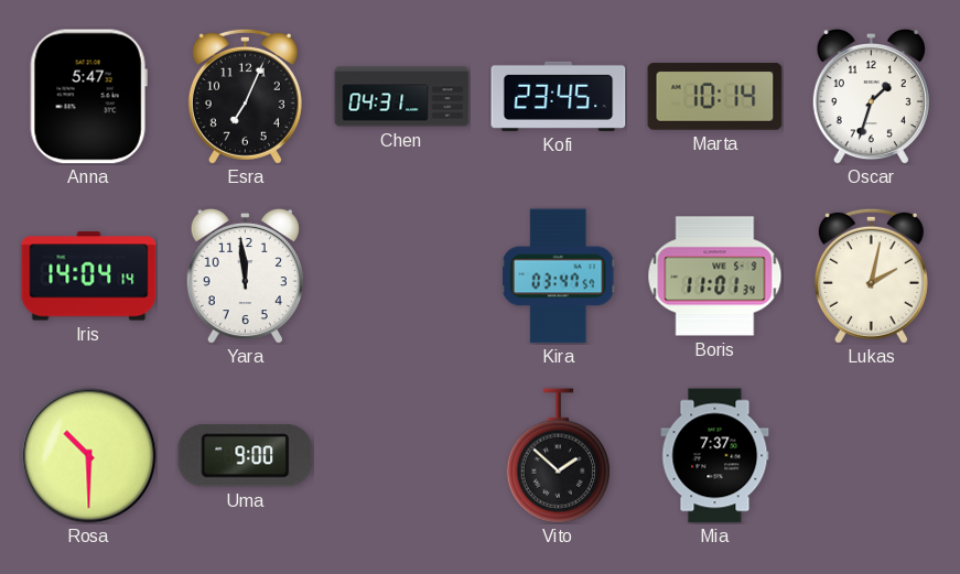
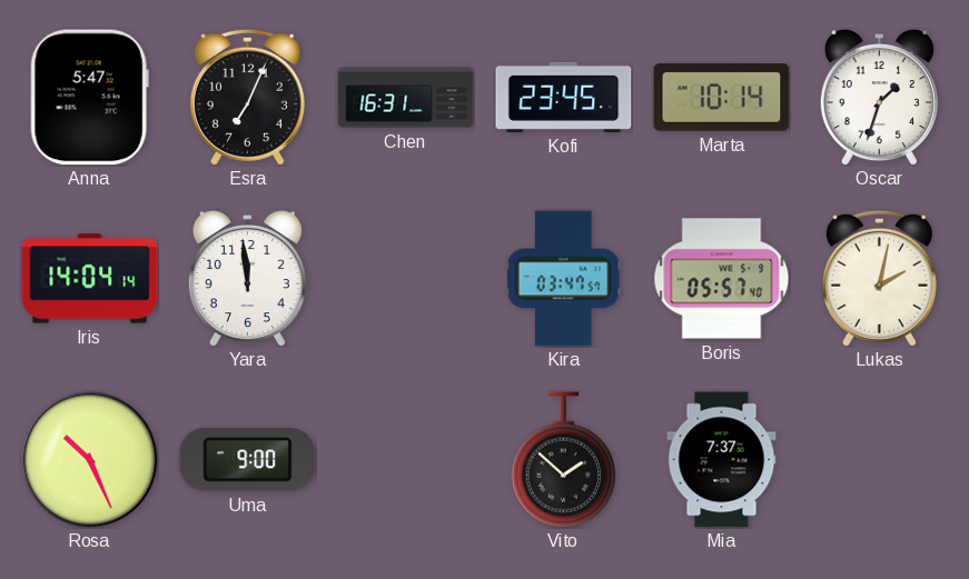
Chen: 04:31 -> 16:31 (406, 98)
Boris: 11:01 -> 05:57 (722, 279)
Rosa: 10:30 -> 10:26 (90, 460)
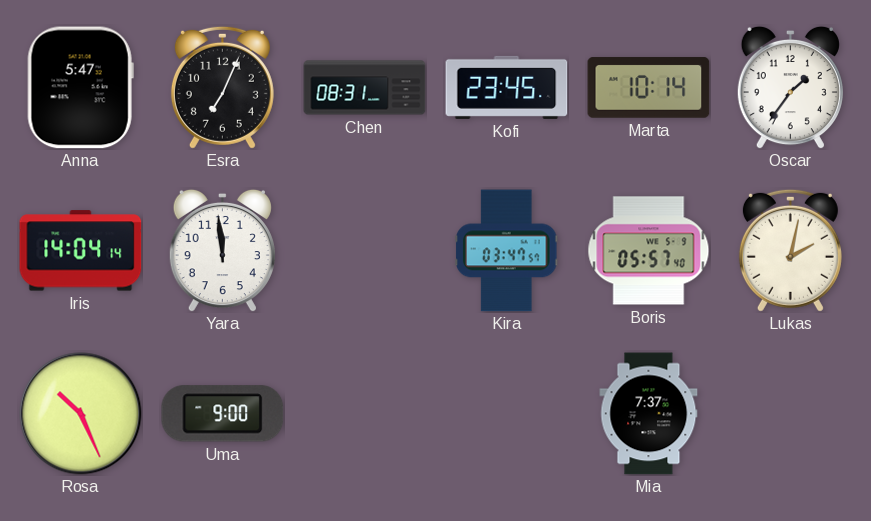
Chen: 16:31 -> 08:31 (365, 88)
Oscar: 1:33 -> 1:36 (790, 87)
Vito: 1:52 -> none (563, 460)
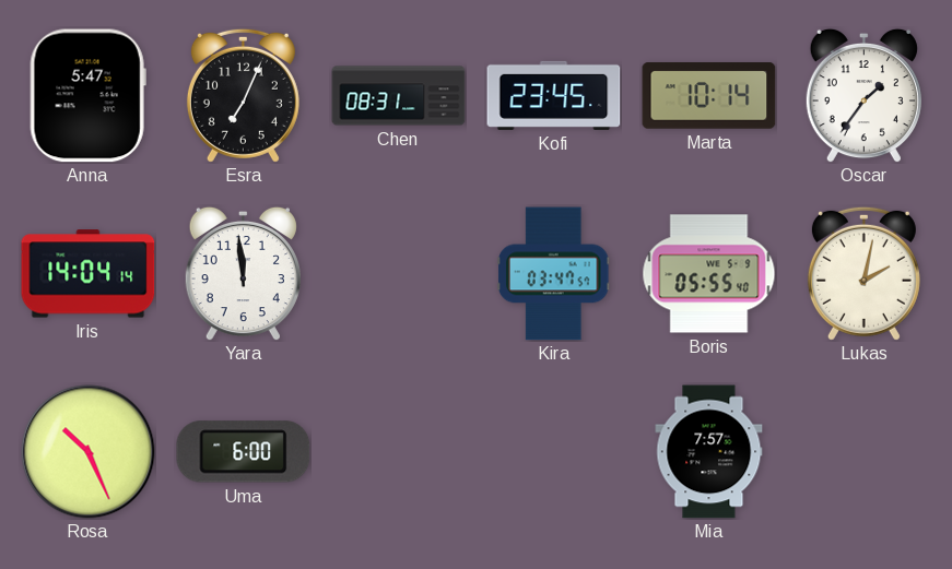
Boris: 05:57 -> 05:55 (709, 274)
Uma: 9:00 -> 6:00 (244, 452)
Mia: 7:37 -> 7:57 (709, 452)
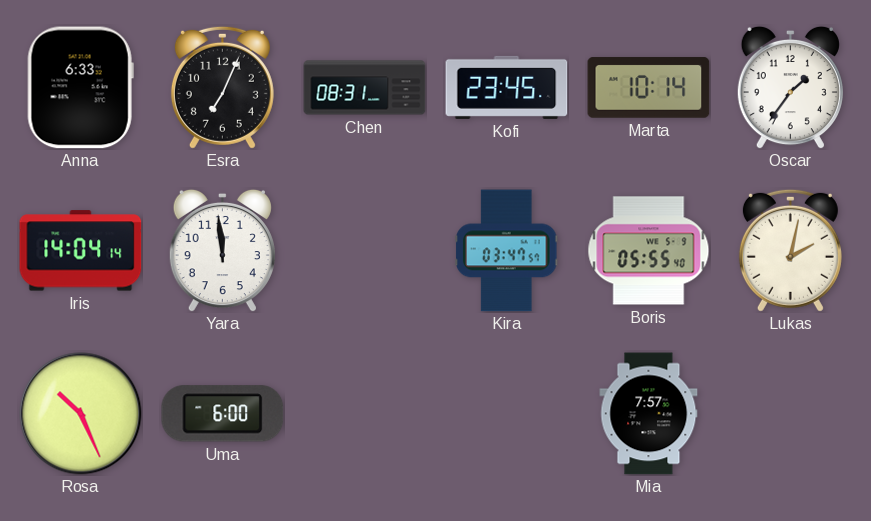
Anna: 5:47 -> 6:33 (80, 88)
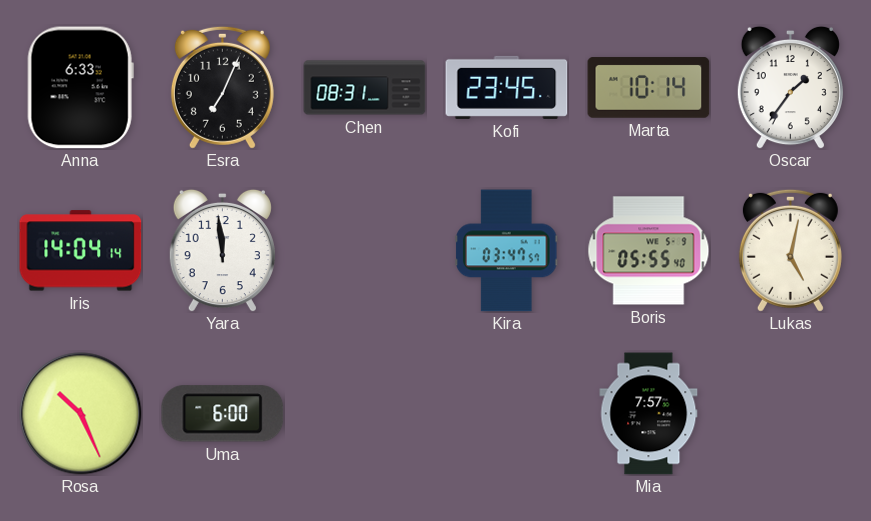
Lukas: 2:02 -> 5:02 (790, 250)
